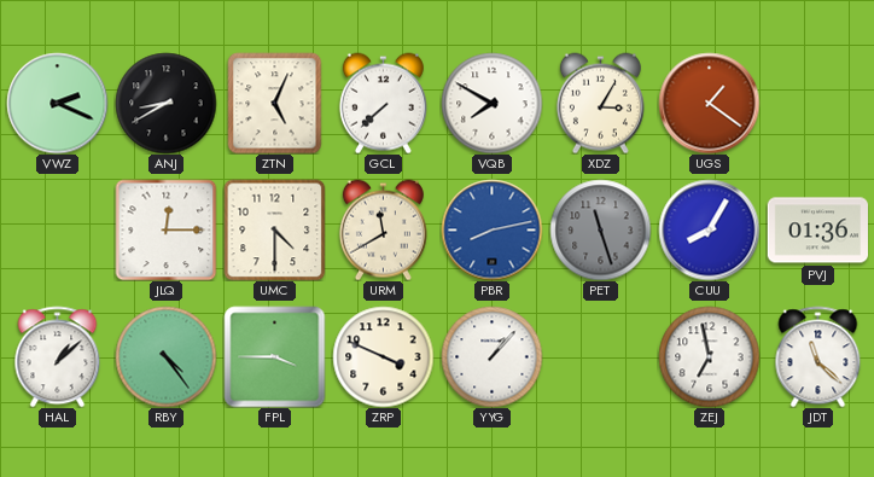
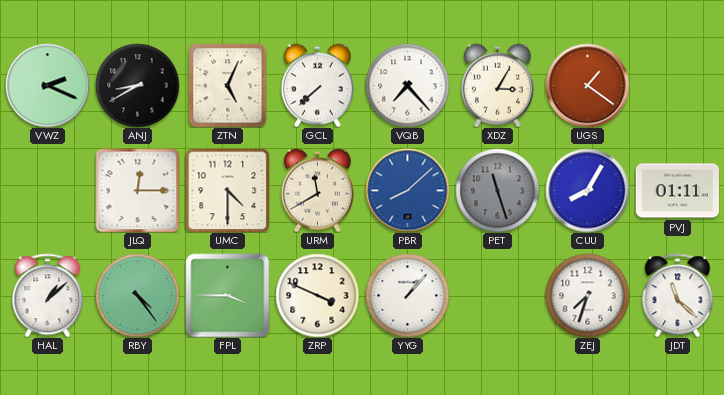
VQB: 7:50 -> 7:23 (407, 85)
PBR: 8:13 -> 8:08 (407, 190)
PVJ: 01:36 -> 01:11 (677, 191)
ZEJ: 6:58 -> 7:33 (587, 295)
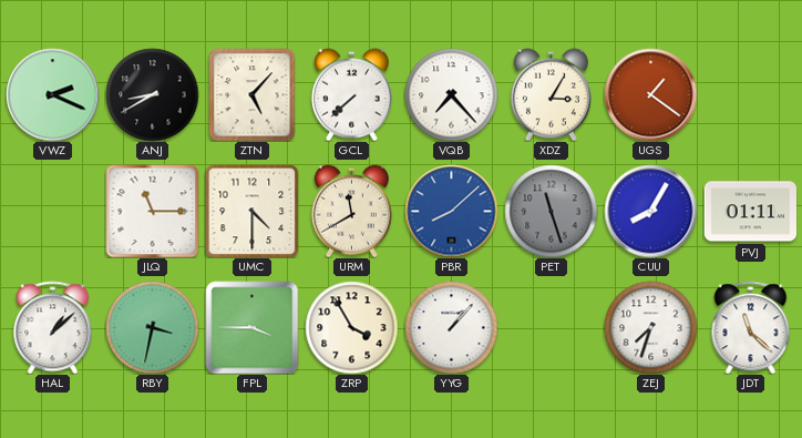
ZTN: 5:04 -> 5:07 (253, 94)
JLQ: 12:15 -> 11:15 (152, 211)
RBY: 4:24 -> 3:32 (152, 327)
ZRP: 3:49 -> 3:55 (351, 327)
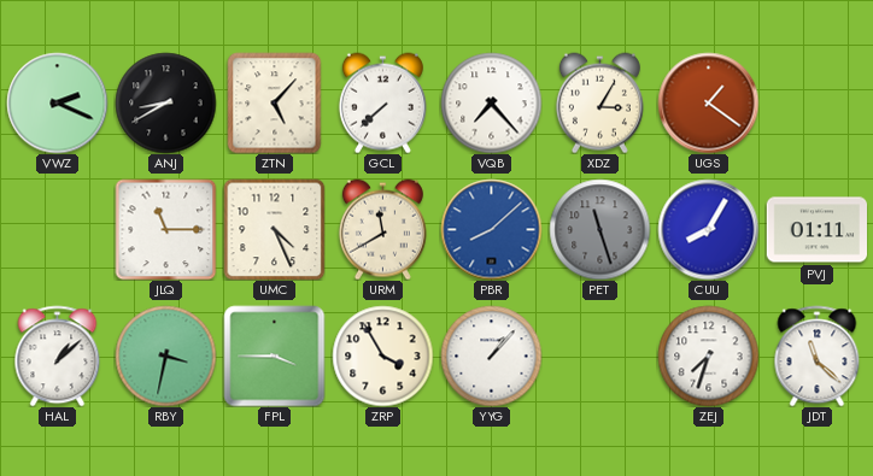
UMC: 4:30 -> 4:26 (274, 229)
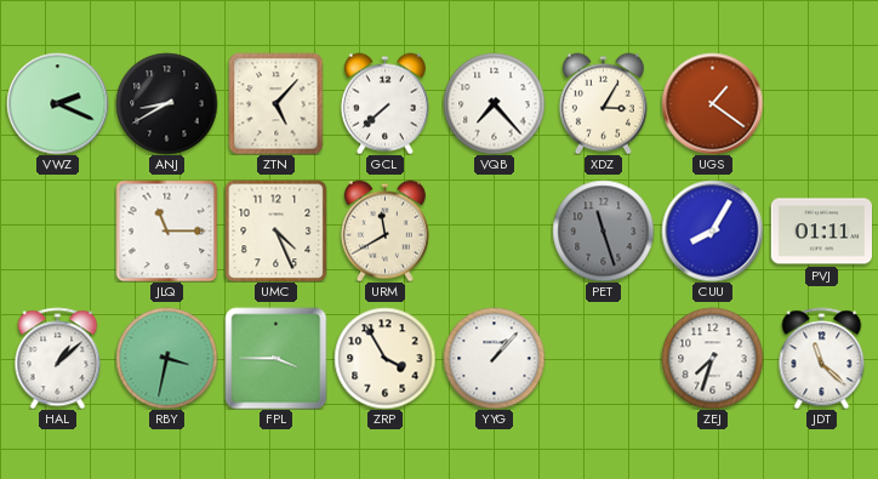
PBR: 8:08 -> none (491, 229)
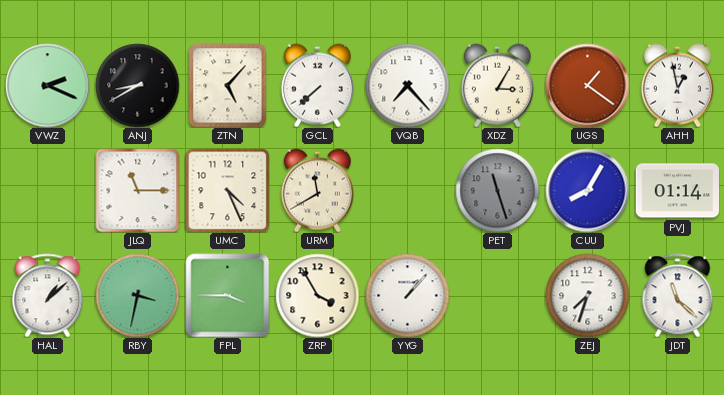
AHH: none -> 12:58 (677, 85)
PVJ: 01:11 -> 01:14 (677, 191)
